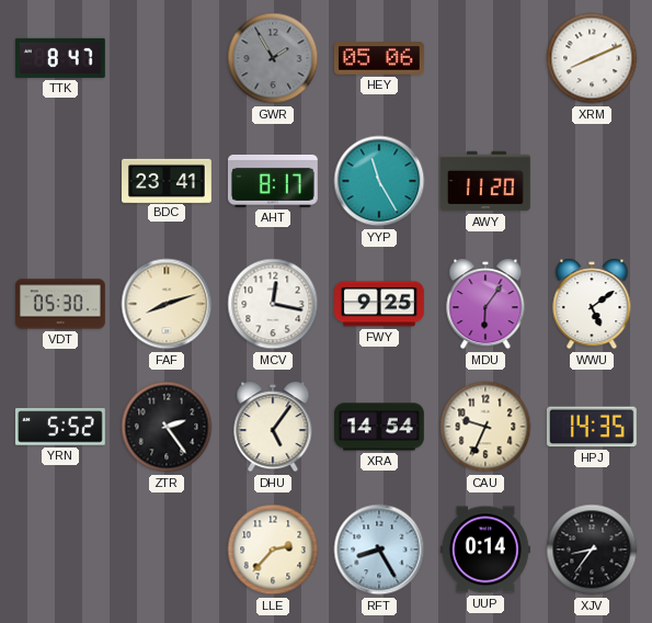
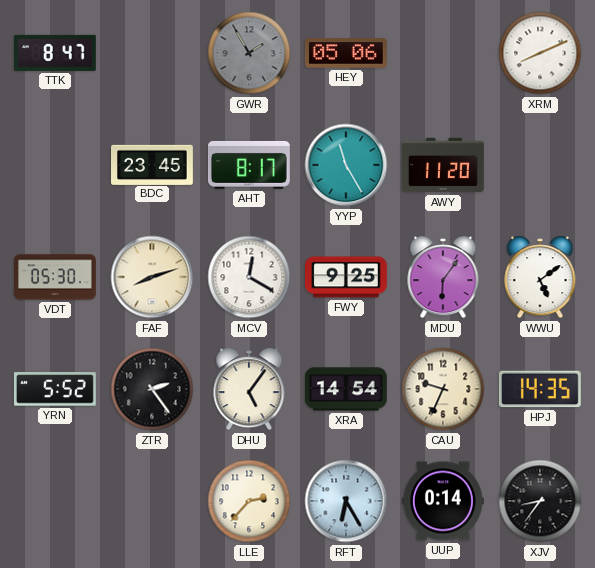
BDC: 23:41 -> 23:45 (153, 164)
MCV: 12:17 -> 12:20 (249, 277)
RFT: 8:25 -> 6:25 (346, 501)
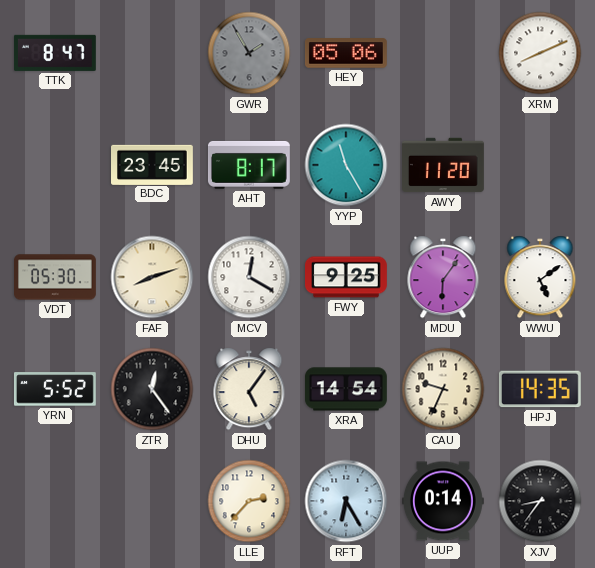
ZTR: 2:24 -> 12:24 (152, 389)
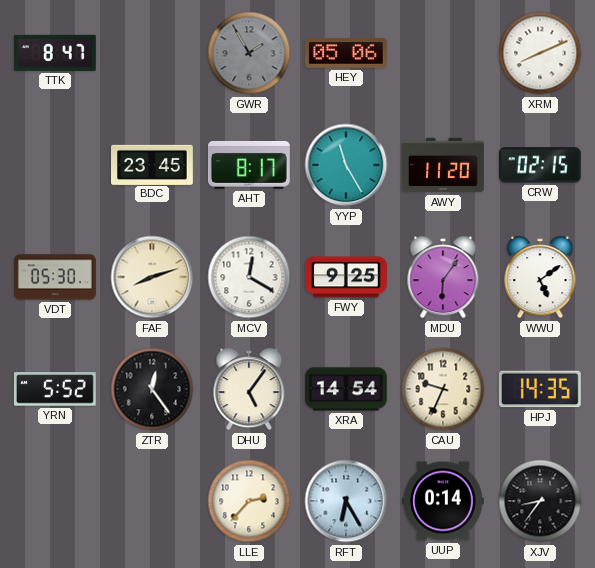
CRW: none -> 02:15 (540, 165)
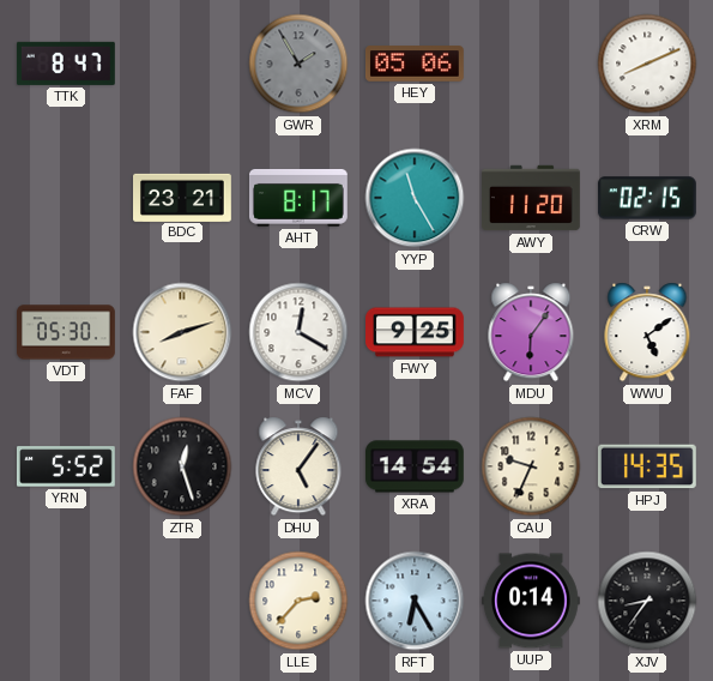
BDC: 23:45 -> 23:21 (183, 197)
ZTR: 12:24 -> 12:27 (182, 466)
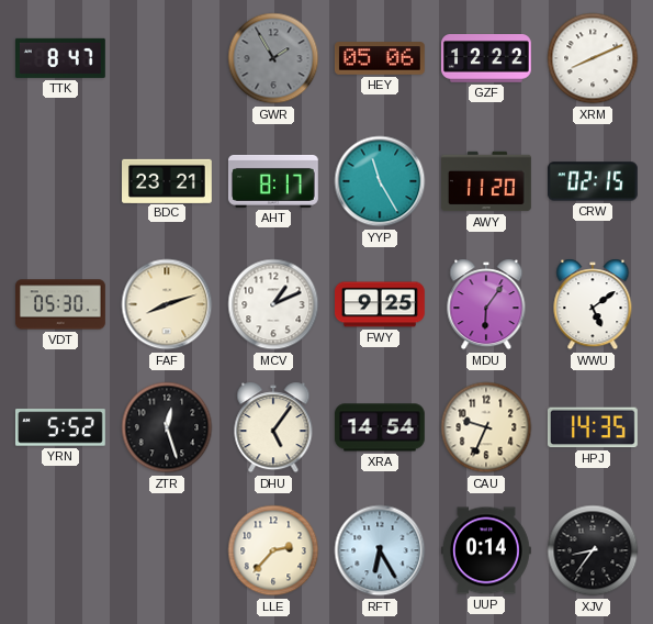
GZF: none -> 12:22 (487, 59)
MCV: 12:20 -> 1:11 (273, 304)
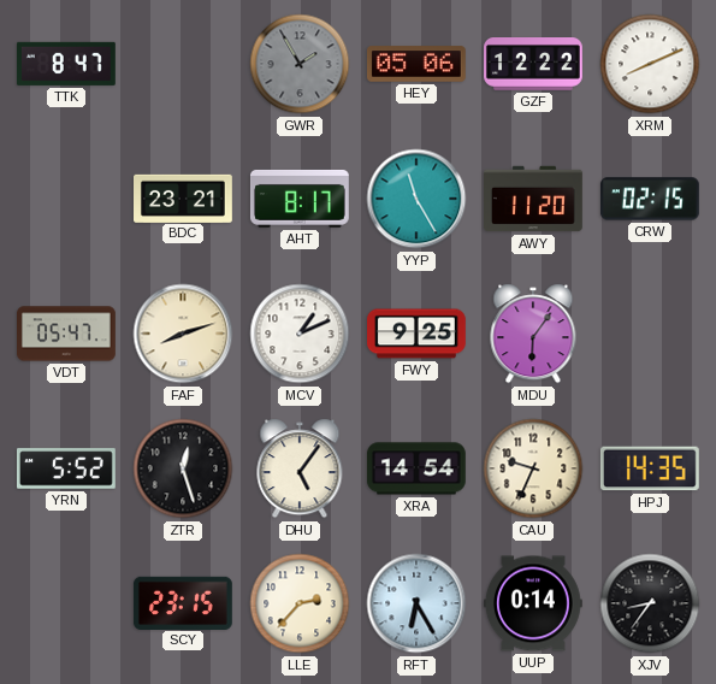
VDT: 05:30 -> 05:47 (67, 334)
WWU: 5:09 -> none (593, 304)
SCY: none -> 23:15 (183, 602)
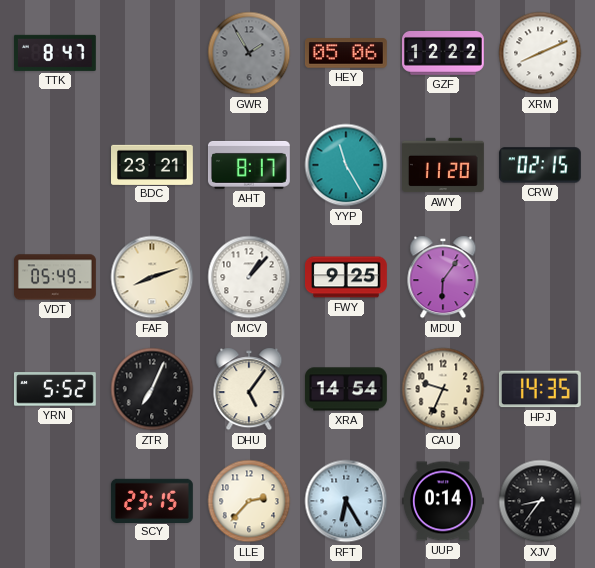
VDT: 05:47 -> 05:49 (56, 277)
MCV: 1:11 -> 1:07 (249, 277)
ZTR: 12:27 -> 7:04 (152, 389)
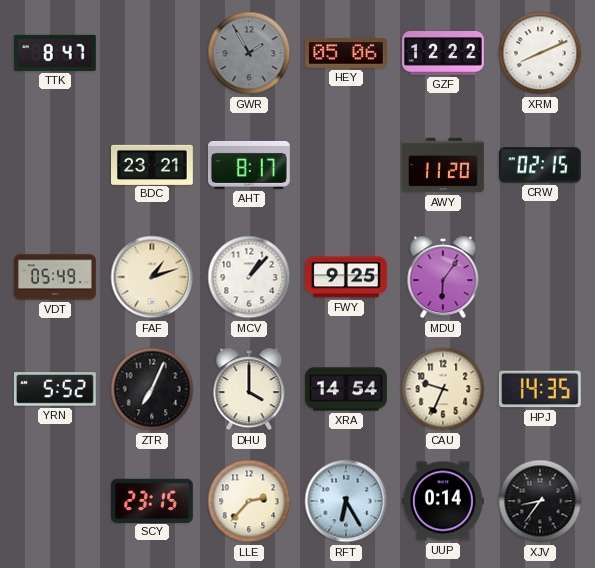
YYP: 11:25 -> none (346, 165)
FAF: 8:12 -> 1:12 (152, 277)
DHU: 5:06 -> 4:00 (249, 389)
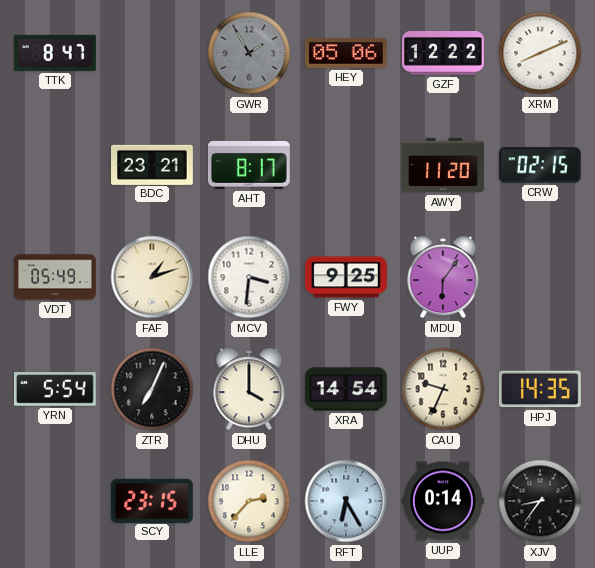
MCV: 1:07 -> 3:31 (249, 277)
YRN: 5:52 -> 5:54 (55, 389)
